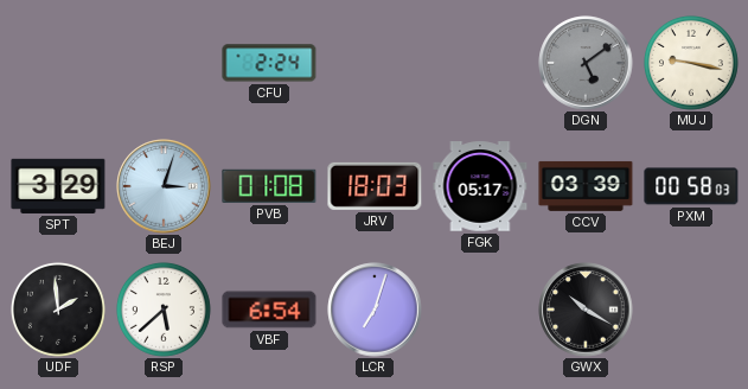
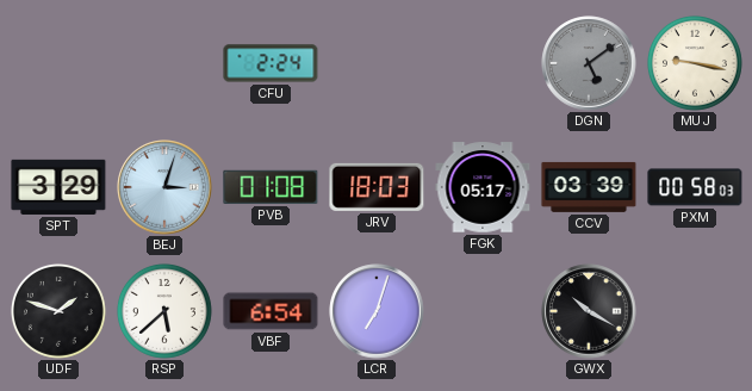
UDF: 1:59 -> 1:48 (58, 311)
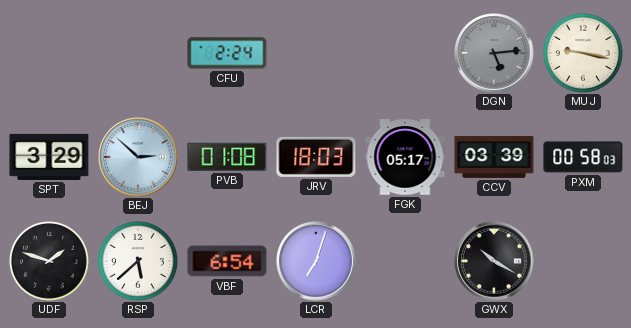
DGN: 5:09 -> 5:14 (494, 53)
BEJ: 3:03 -> 2:52 (138, 157)
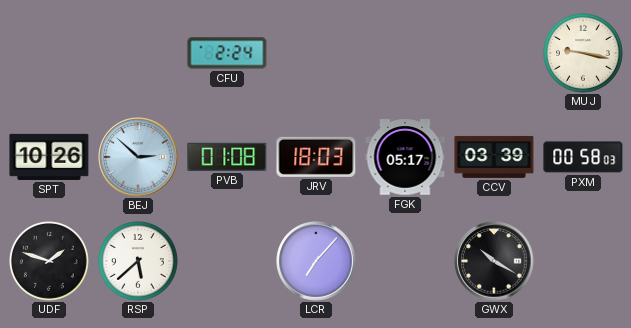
DGN: 5:14 -> none (494, 53)
SPT: 3:29 -> 10:26 (49, 157)
VBF: 6:54 -> none (227, 261)
LCR: 7:03 -> 7:07 (316, 261)
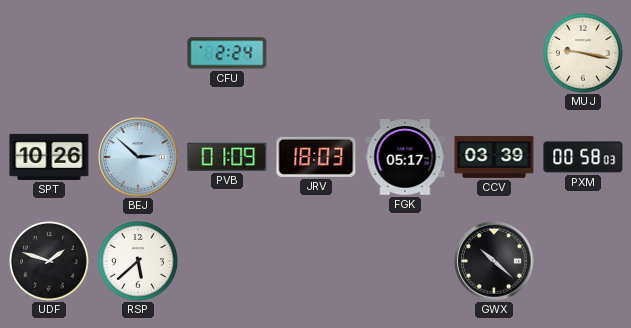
PVB: 01:08 -> 01:09 (227, 157)
LCR: 7:07 -> none (316, 261)
GWX: 10:20 -> 10:22 (494, 261)
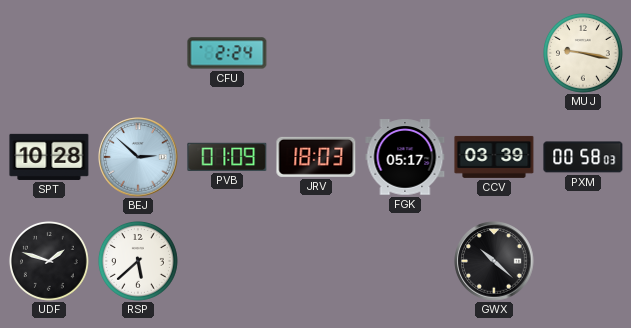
SPT: 10:26 -> 10:28 (49, 157)
